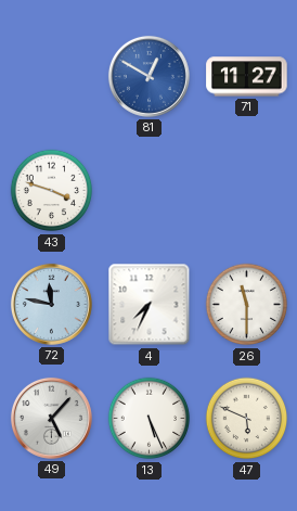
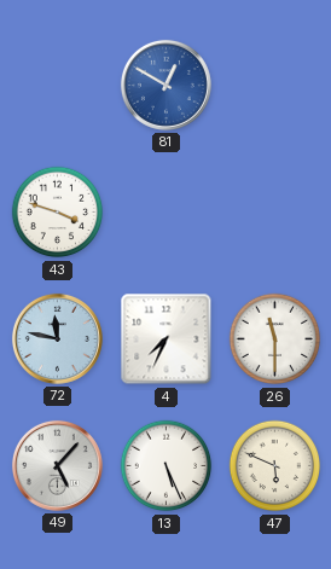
71: 11:27 -> none (247, 77)
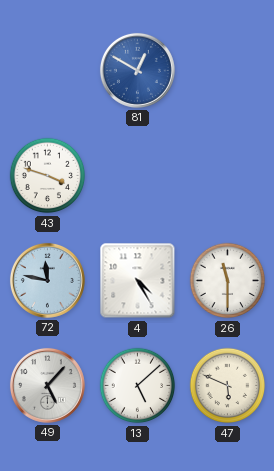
4: 7:34 -> 4:25 (138, 281)
13: 5:26 -> 5:08 (138, 386)
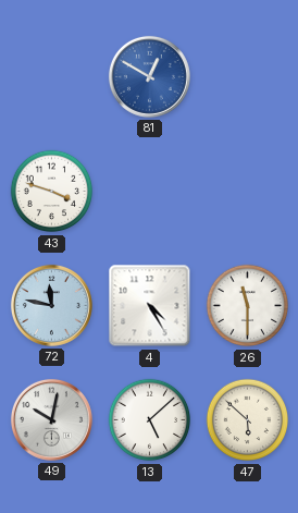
49: 5:07 -> 10:02 (51, 419)
47: 5:49 -> 5:52 (248, 420)
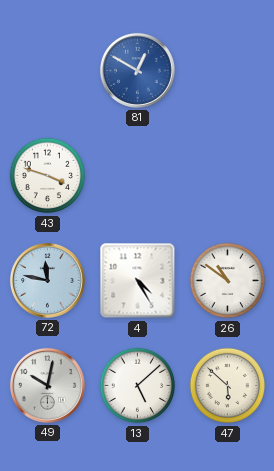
26: 11:30 -> 10:51 (228, 281)
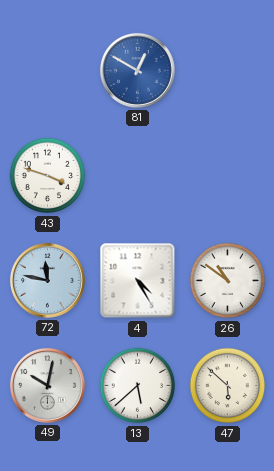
13: 5:08 -> 5:38 (138, 386)
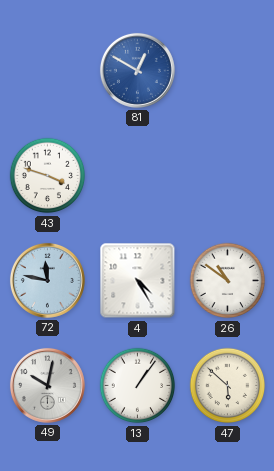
13: 5:38 -> 1:06 (138, 386)
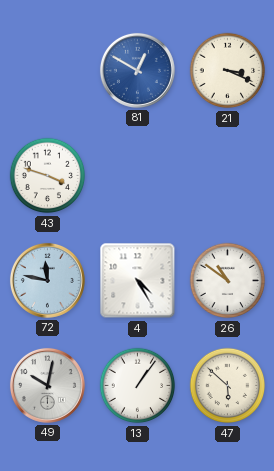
21: none -> 3:19 (228, 71)
